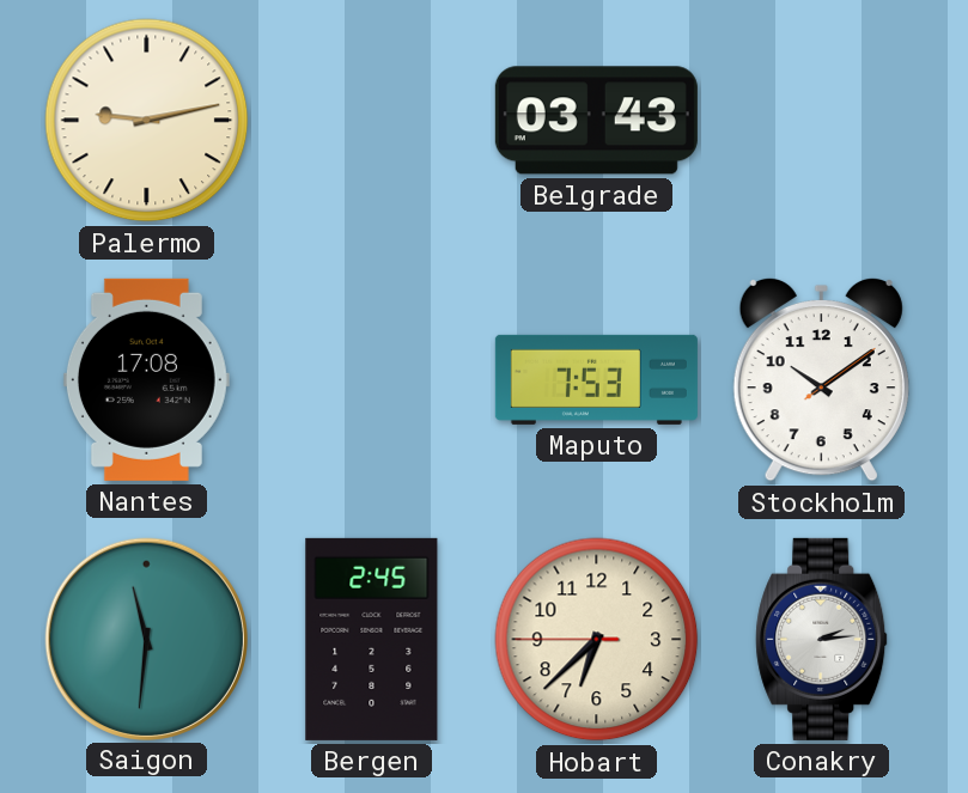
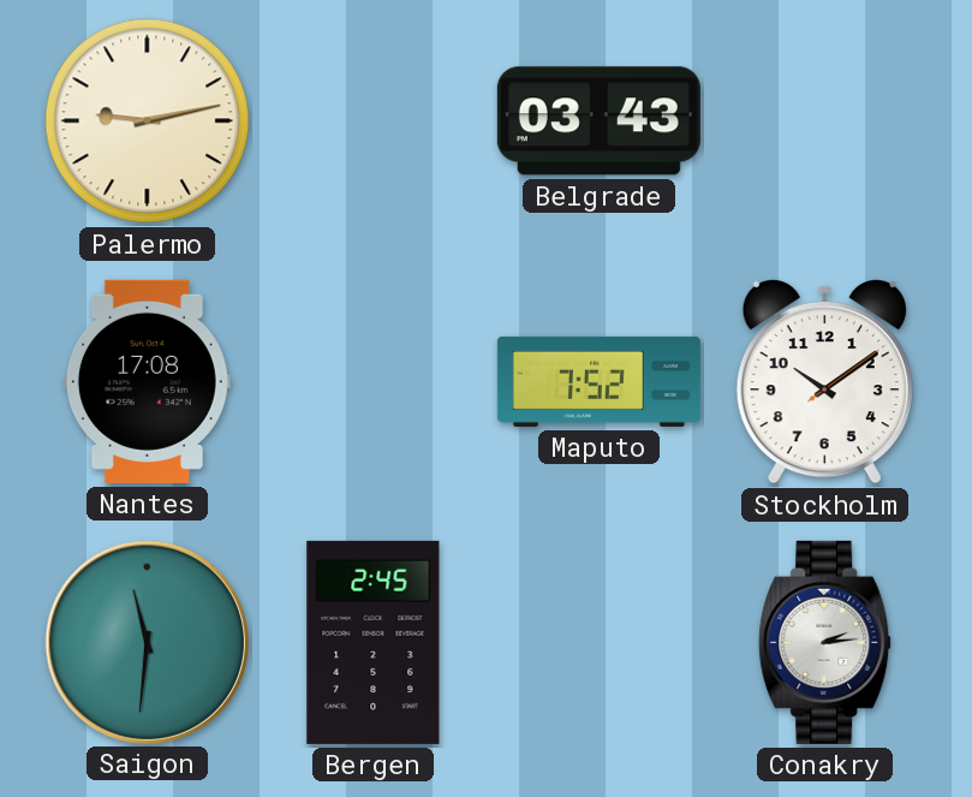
Maputo: 7:53 -> 7:52 (598, 381)
Hobart: 6:37 -> none (597, 640)
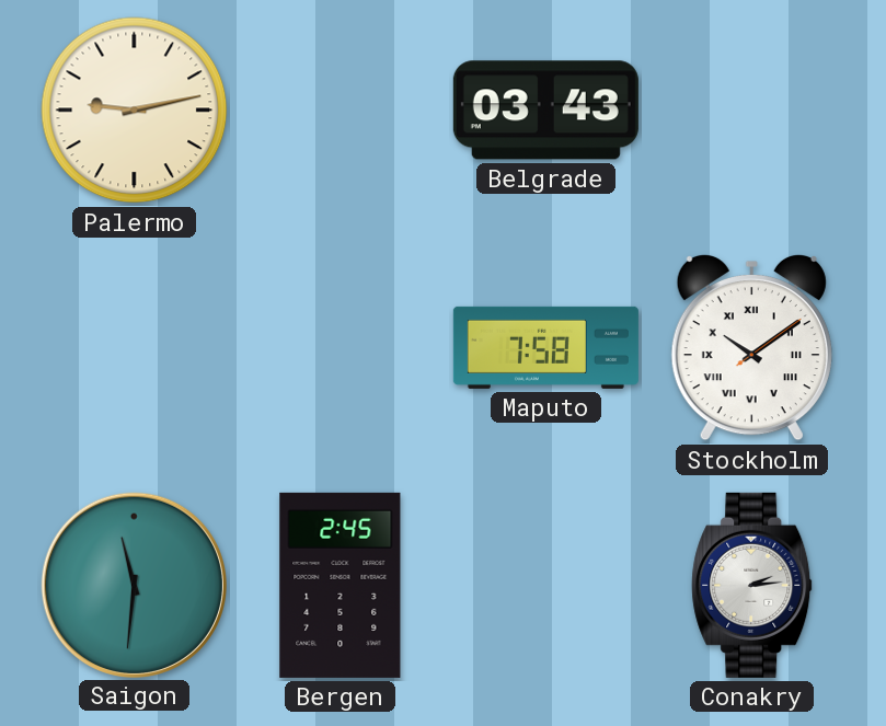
Nantes: 17:08 -> none (147, 381)
Maputo: 7:52 -> 7:58 (545, 347)
Stockholm numerals: Arabic -> Roman (751, 347)
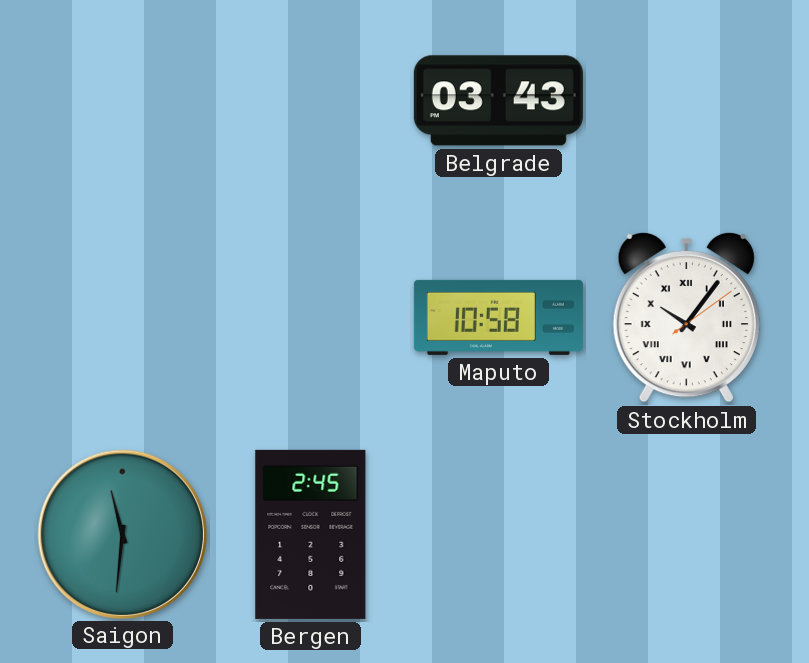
Palermo: 9:13 -> none (135, 111)
Maputo: 7:58 -> 10:58 (498, 317)
Stockholm: 10:09 -> 10:06 (686, 317)
Conakry: 2:14 -> none (752, 585)
